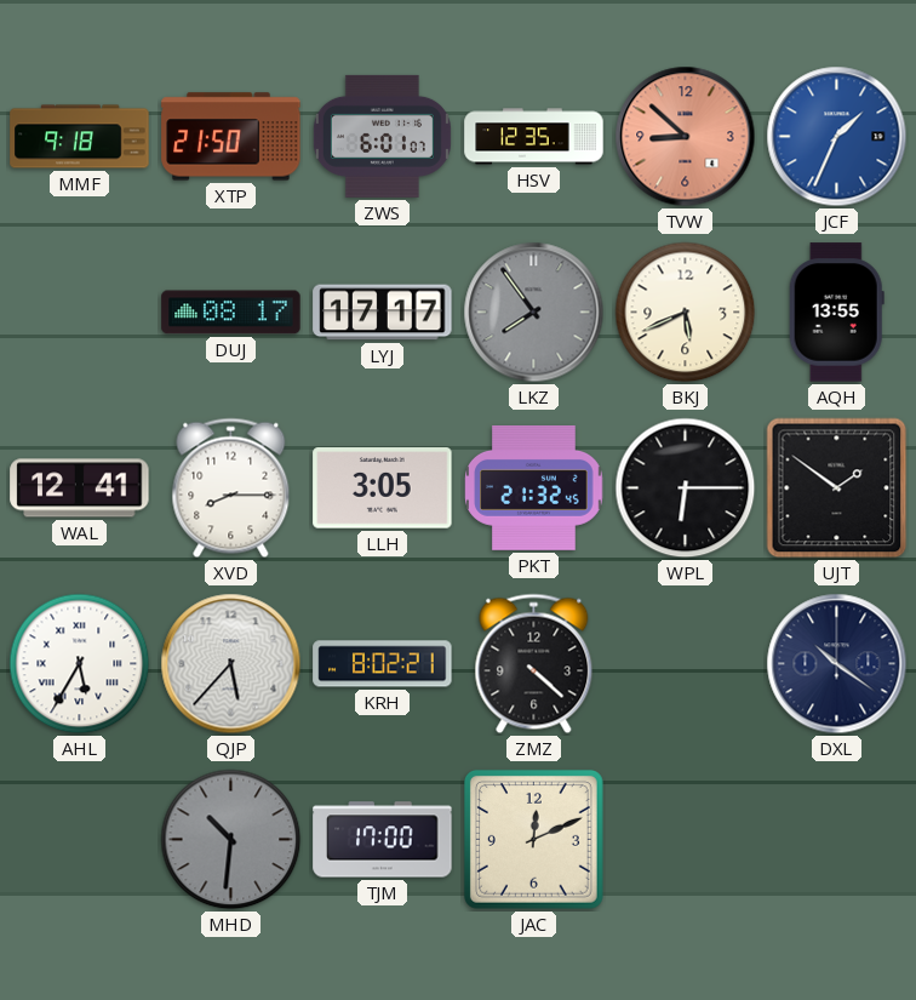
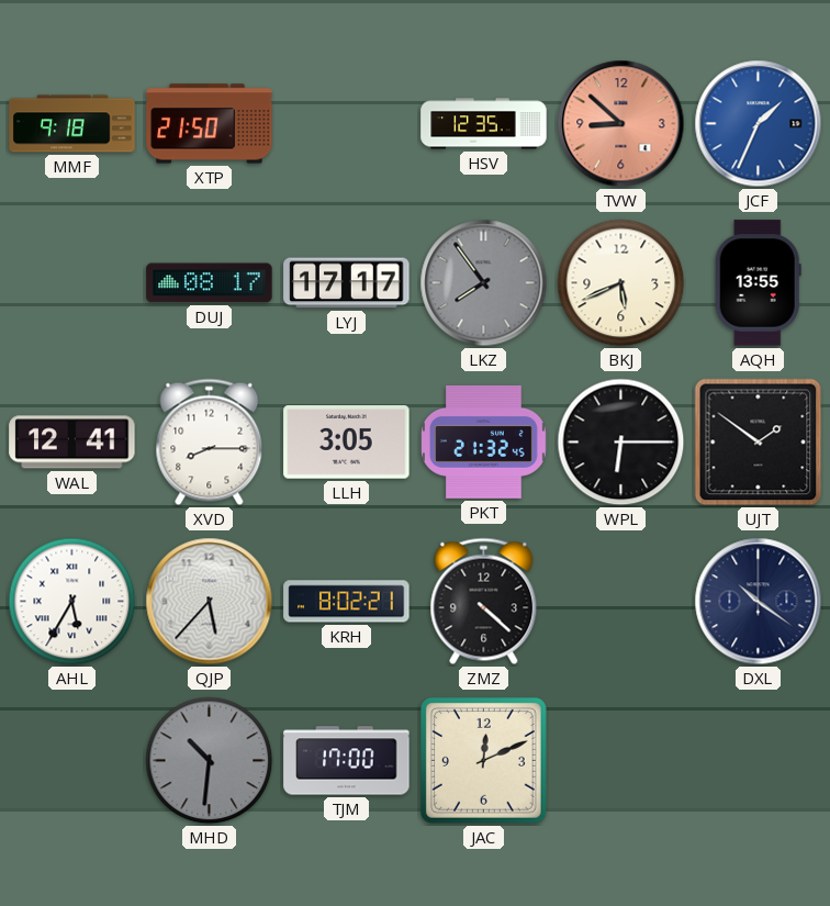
ZWS: 6:01 -> none (382, 136)
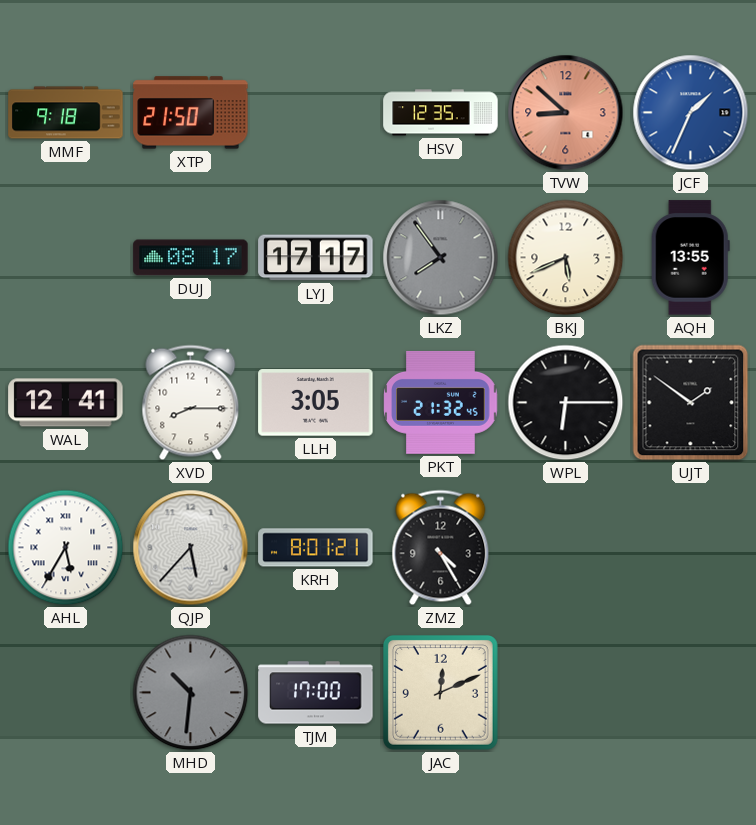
KRH: 8:02 -> 8:01 (316, 548)
ZMZ: 4:22 -> 4:25 (441, 548)
DXL: 10:21 -> none (759, 602)
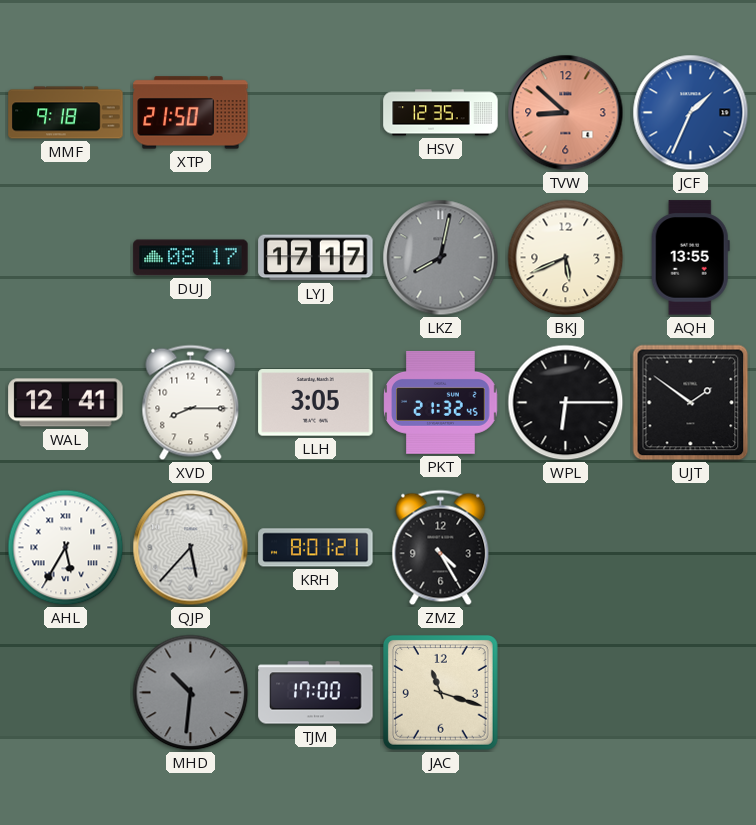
LKZ: 7:54 -> 8:02 (441, 258)
JAC: 12:11 -> 11:18 (440, 692)
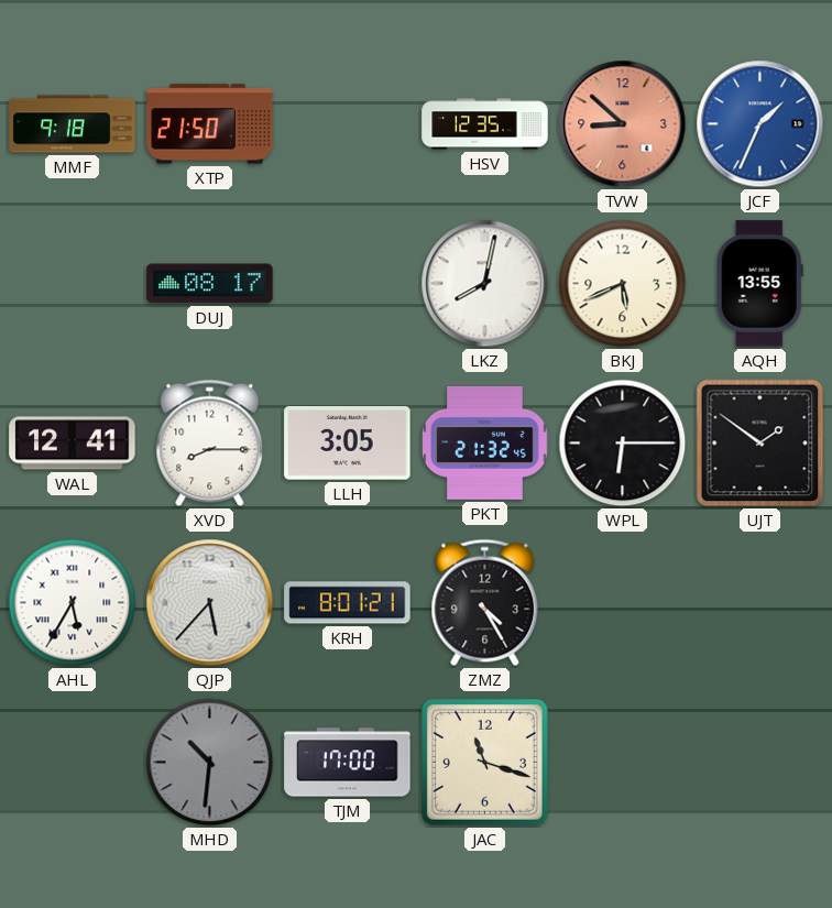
LYJ: 17:17 -> none (316, 258)
LKZ dial: grey -> white (485, 284)
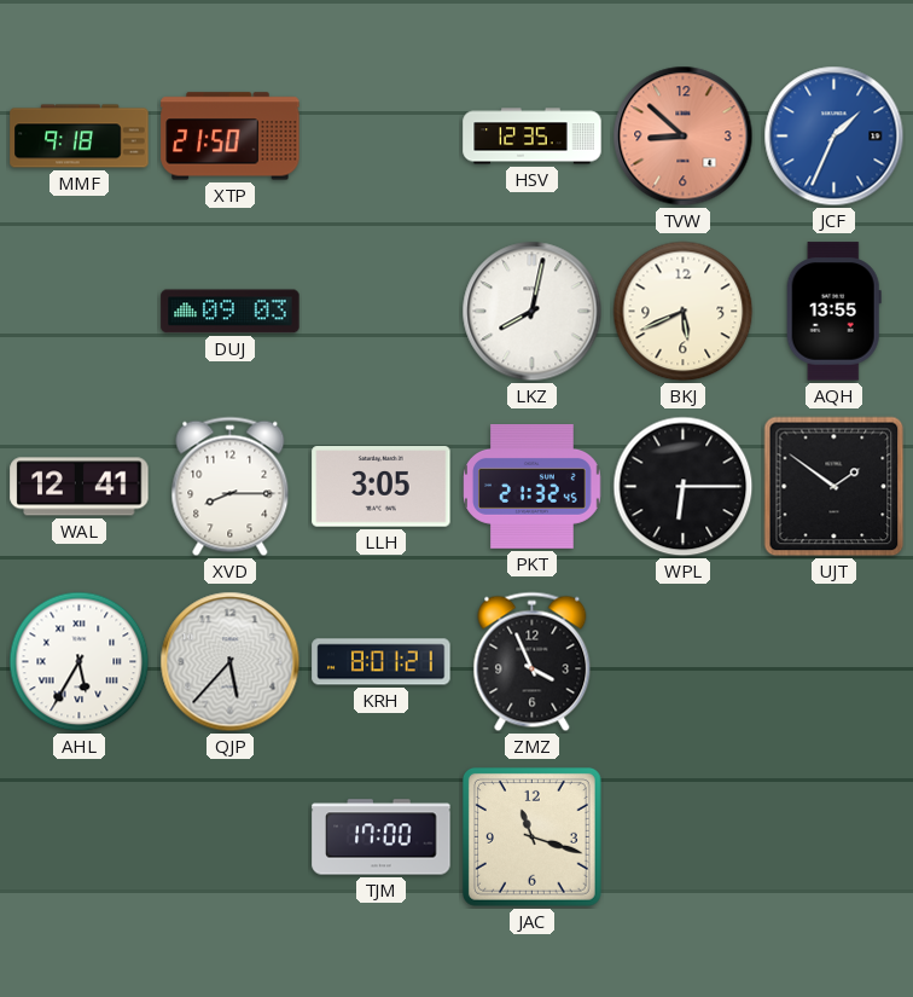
DUJ: 08:17 -> 09:03 (231, 312)
ZMZ: 4:25 -> 3:56 (533, 662)
MHD: 10:31 -> none (210, 763)
